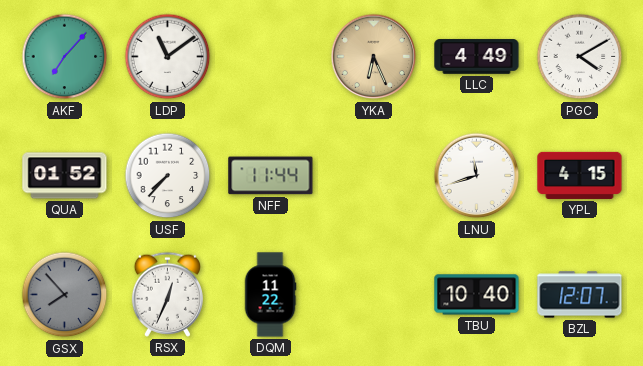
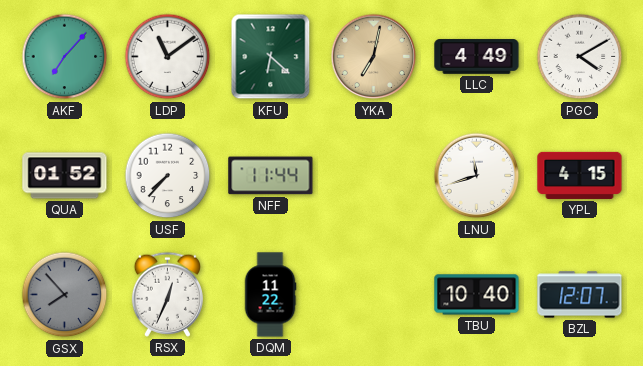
KFU: none -> 6:22 (271, 57)
YKA: 6:26 -> 7:02 (374, 57)
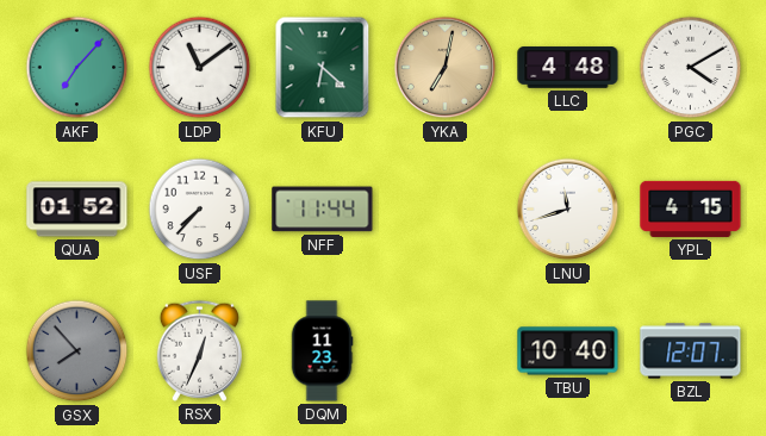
LLC: 4:49 -> 4:48 (568, 68)
DQM: 11:22 -> 11:23 (322, 351)
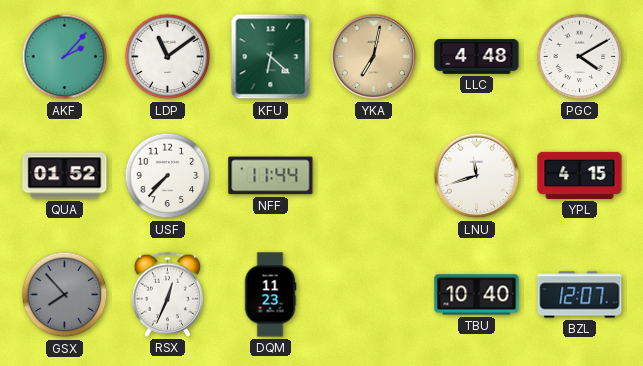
AKF: 7:07 -> 2:07 (65, 57)
